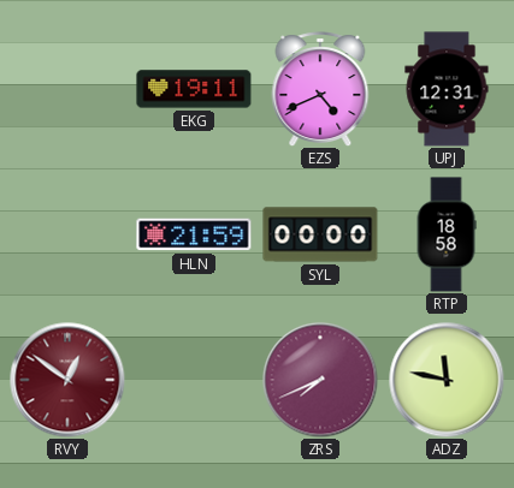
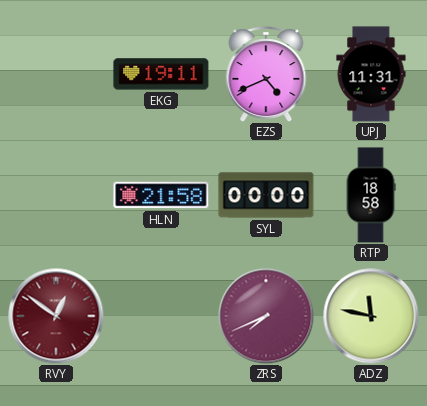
UPJ: 12:31 -> 11:31 (371, 74)
HLN: 21:59 -> 21:58 (161, 195)
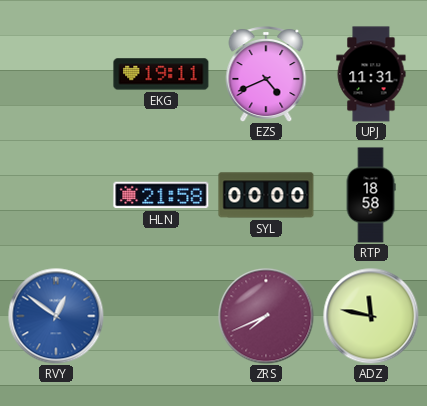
RVY dial: burgundy -> blue (56, 316)
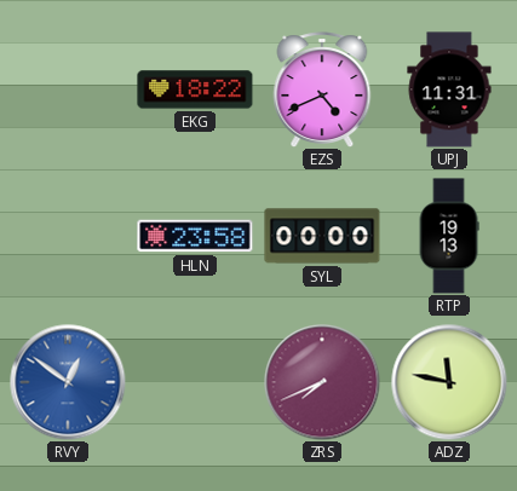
EKG: 19:11 -> 18:22 (195, 89)
HLN: 21:58 -> 23:58 (195, 236)
RTP: 18:58 -> 19:13 (449, 236)
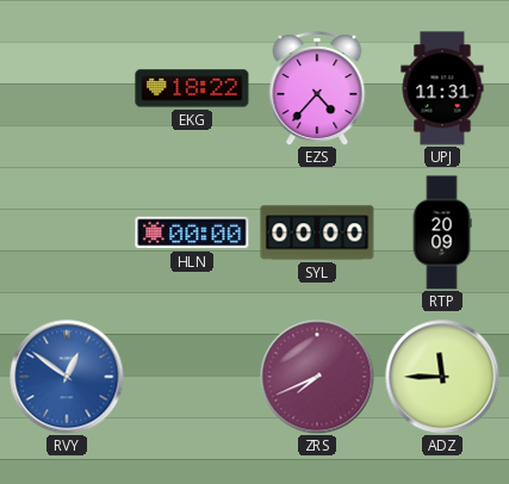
EZS: 4:41 -> 4:37 (317, 88)
HLN: 23:58 -> 00:00 (192, 232)
RTP: 19:13 -> 20:09 (442, 232)
ADZ: 11:47 -> 11:45 (442, 377)
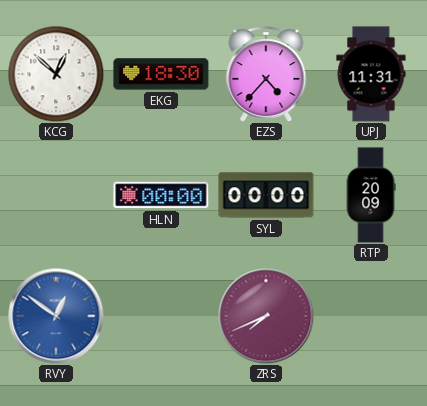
KCG: none -> 12:52 (56, 74)
EKG: 18:22 -> 18:30 (161, 74)
ADZ: 11:45 -> none (442, 377)
